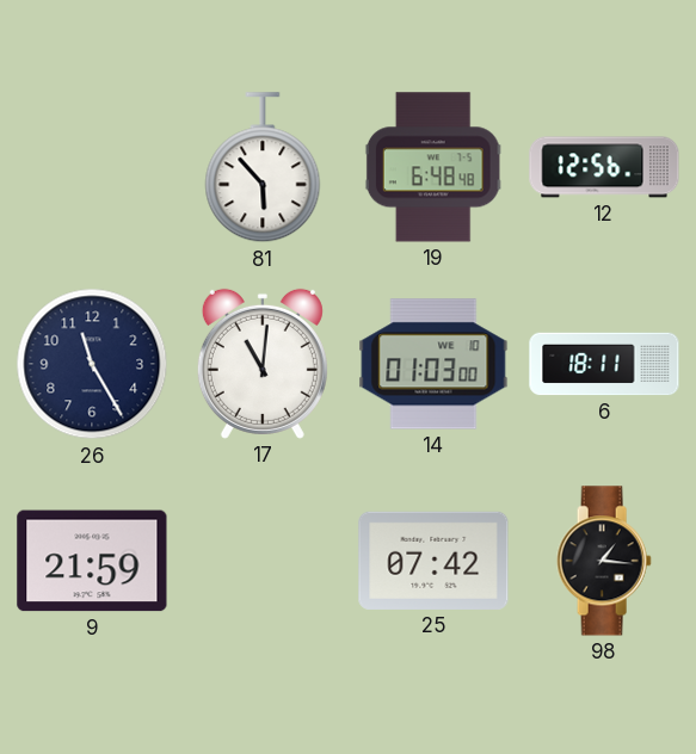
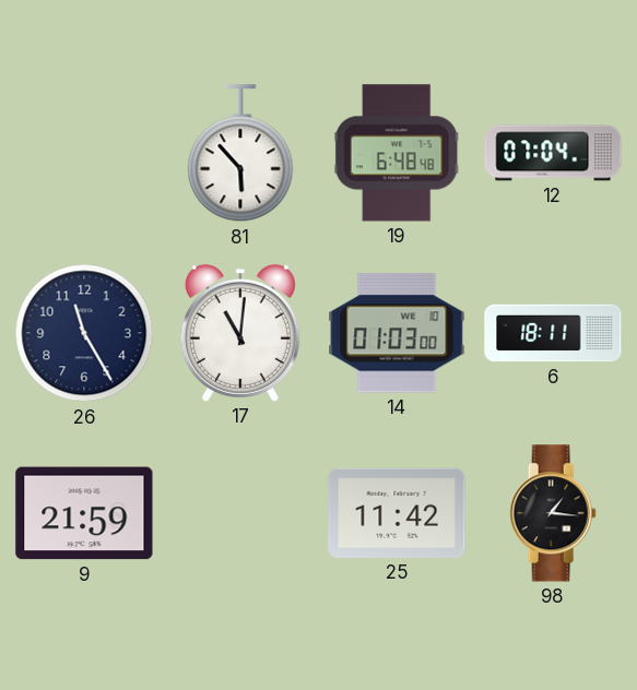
12: 12:56 -> 07:04 (553, 153)
25: 07:42 -> 11:42 (397, 513)
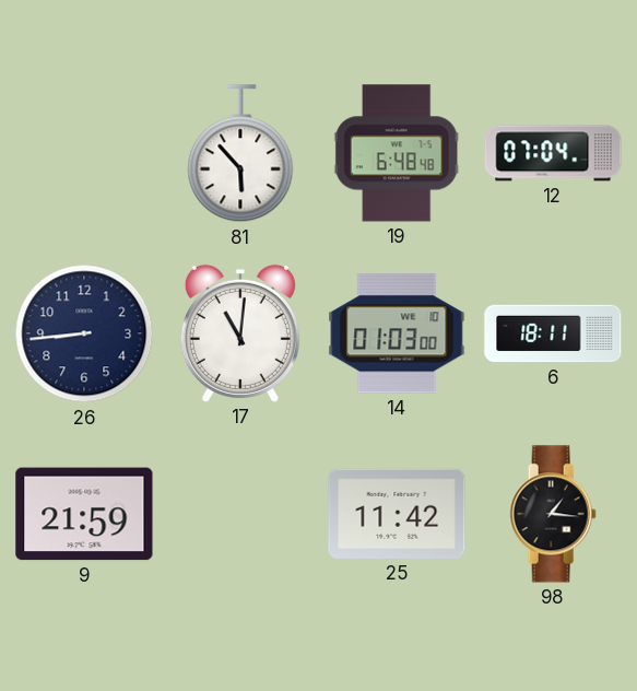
26: 11:25 -> 8:44 (84, 333)
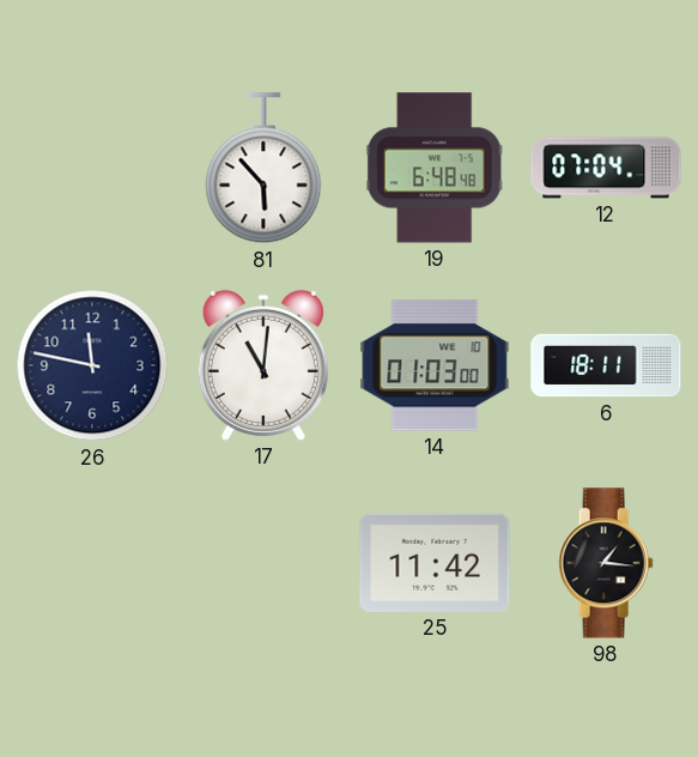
26: 8:44 -> 11:47 (92, 365)
9: 21:59 -> none (84, 514)
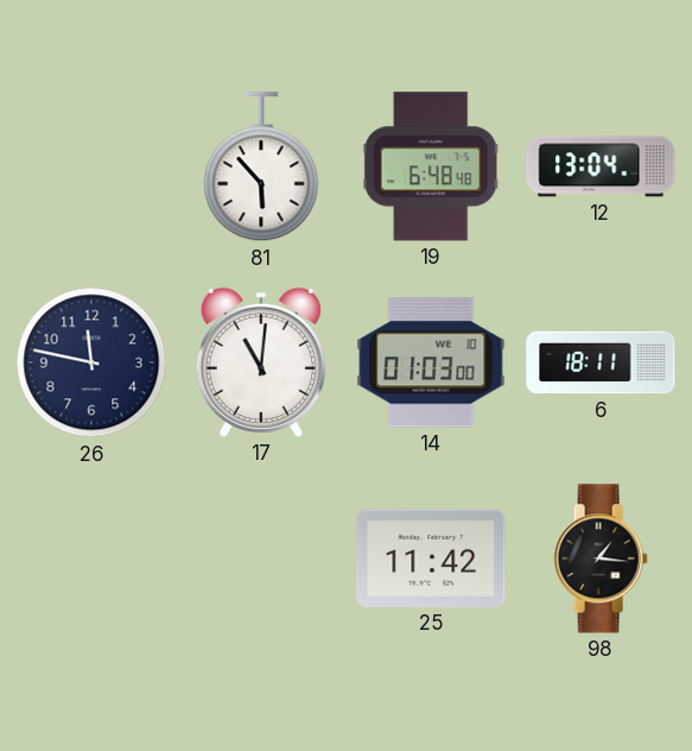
12: 07:04 -> 13:04 (601, 166)
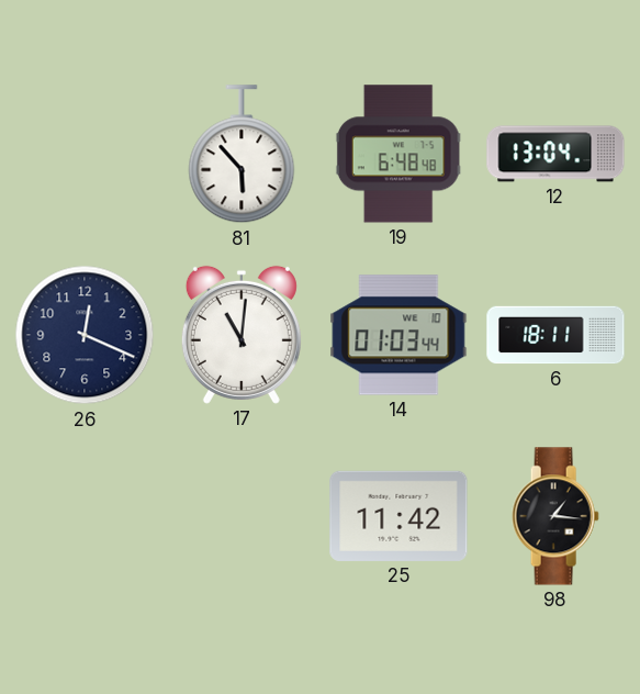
26: 11:47 -> 12:19 (85, 335)
14: 01:03:00 -> 01:03:44 (398, 335)
